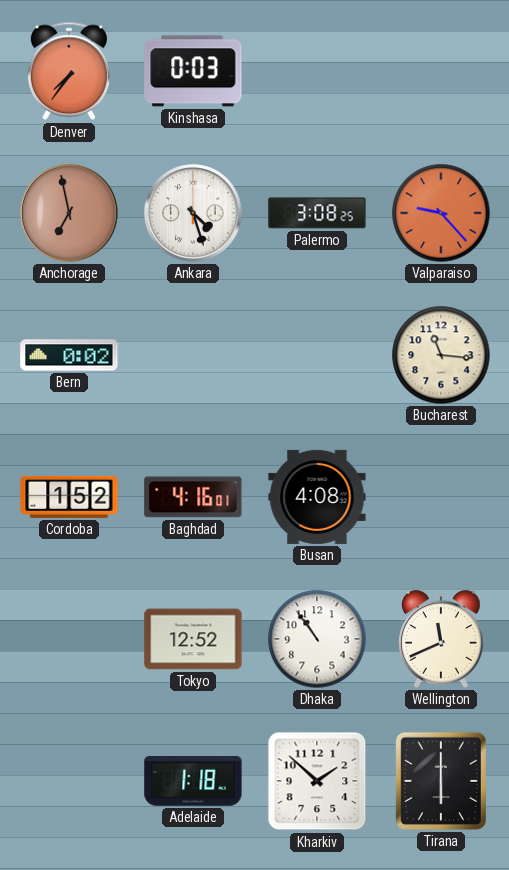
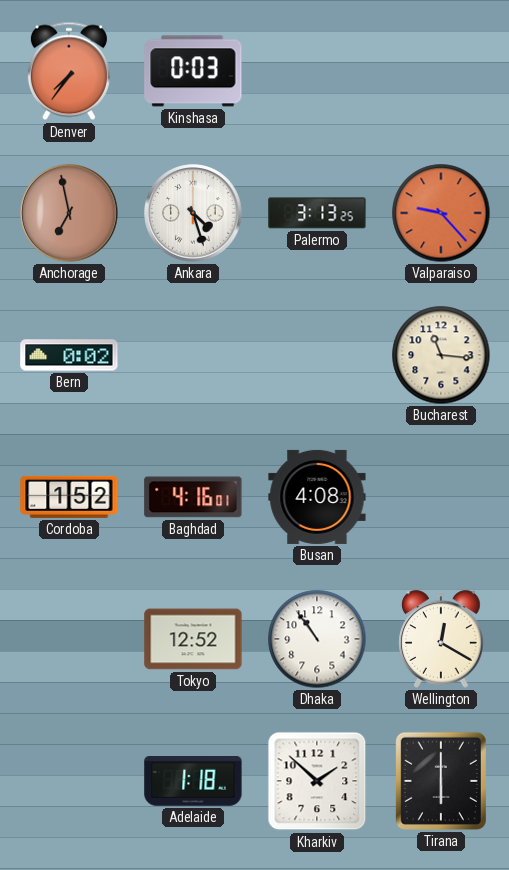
Palermo: 3:08 -> 3:13 (317, 213)
Wellington: 11:41 -> 12:20 (441, 639)
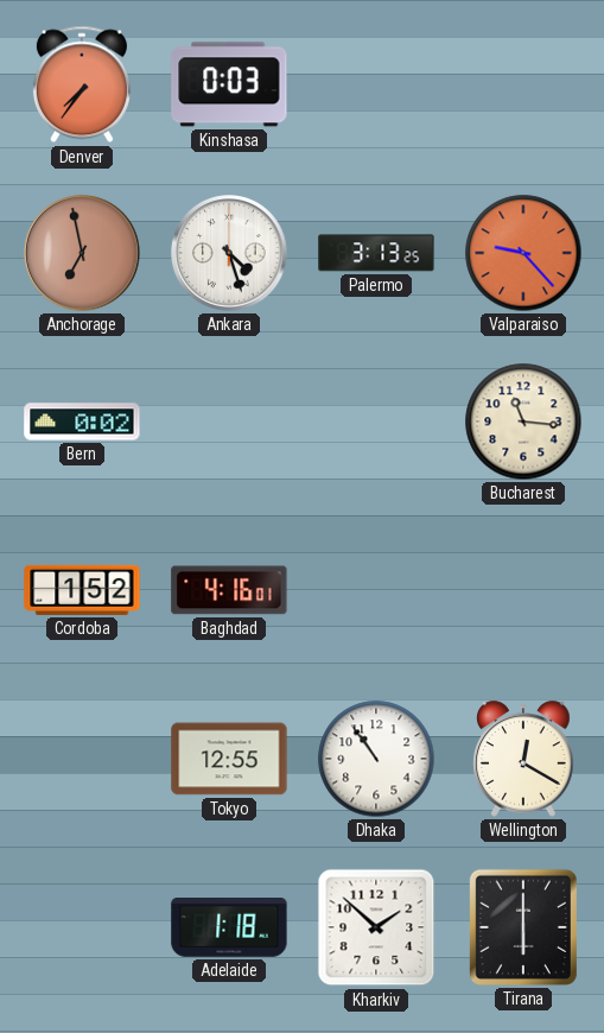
Busan: 4:08 -> none (317, 497)
Tokyo: 12:52 -> 12:55 (229, 759)
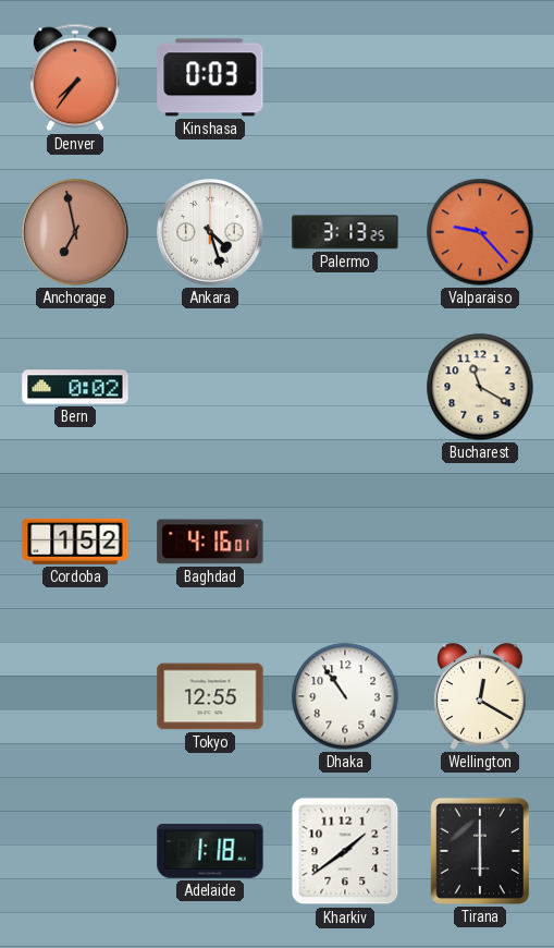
Bucharest: 11:16 -> 11:20 (480, 387)
Kharkiv: 1:52 -> 1:39 (345, 851)
